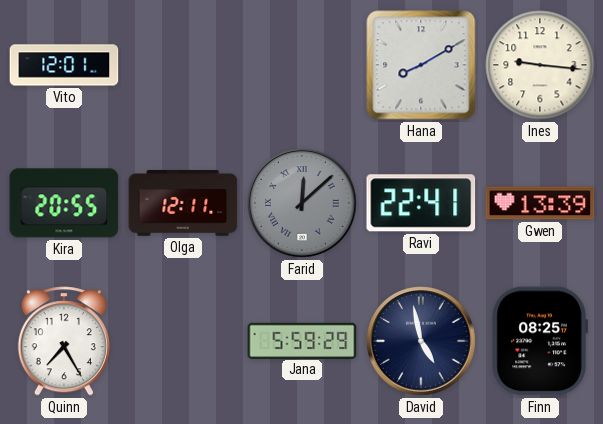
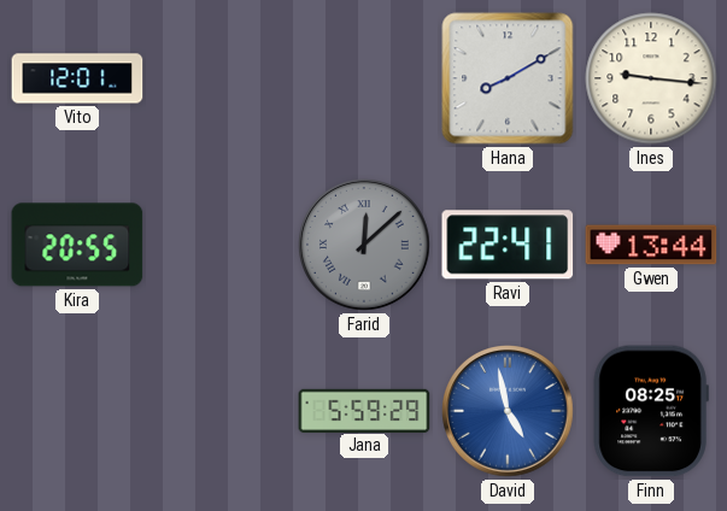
Olga: 12:11 -> none (183, 203)
Gwen: 13:39 -> 13:44 (651, 245)
Quinn: 7:25 -> none (64, 341)
David dial: navy -> blue (509, 412)
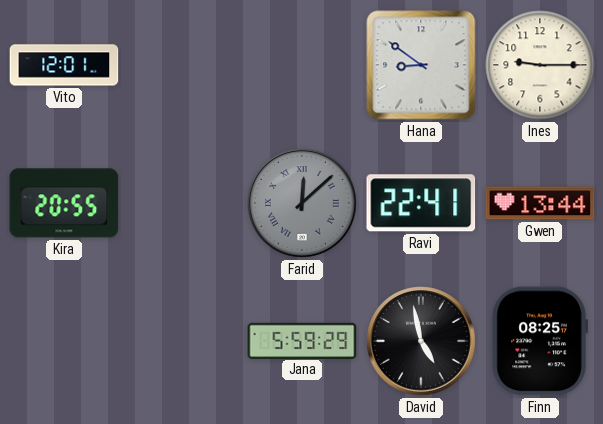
Hana: 8:10 -> 8:51 (421, 65)
Ines: 9:16 -> 9:15 (540, 65)
David dial: blue -> black (422, 342)
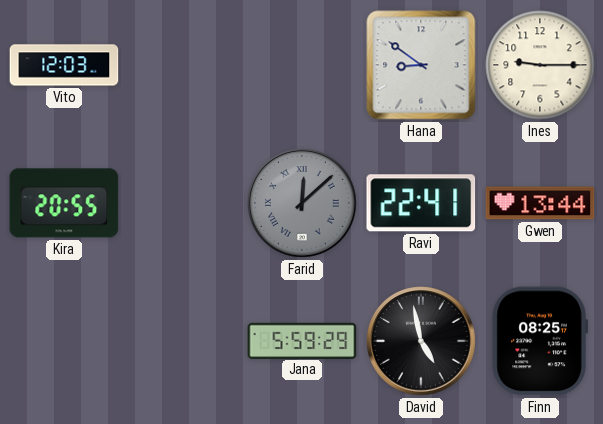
Vito: 12:01 -> 12:03 (64, 65)
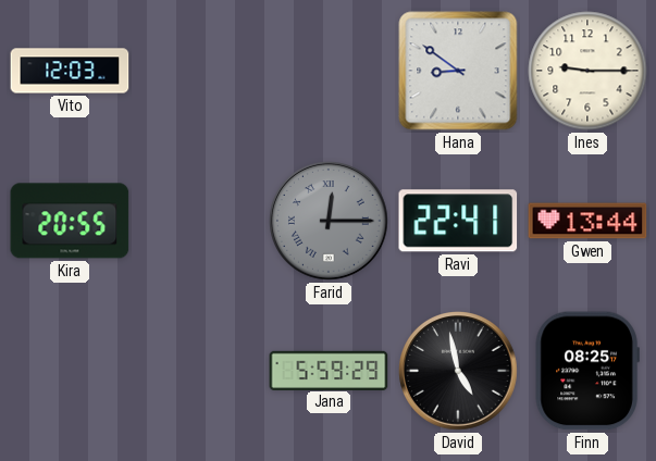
Farid: 12:08 -> 12:15 (330, 222)
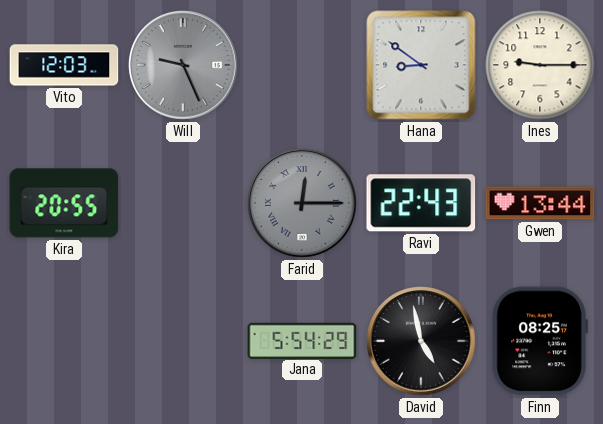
Will: none -> 9:26 (184, 66)
Ravi: 22:41 -> 22:43 (421, 203)
Jana: 5:59 -> 5:54 (302, 340)
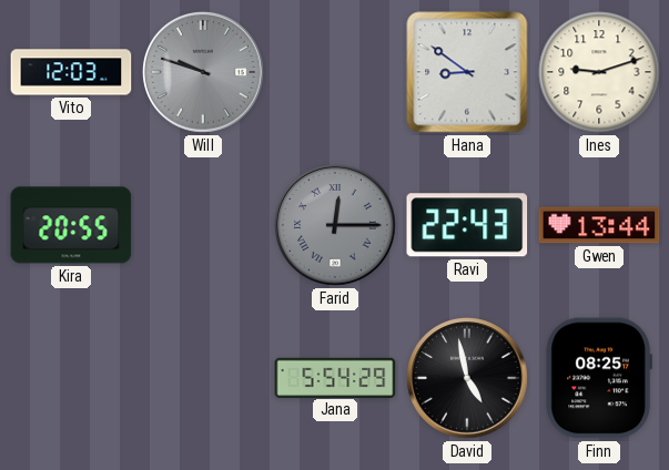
Will: 9:26 -> 9:48 (204, 73)
Ines: 9:15 -> 9:12 (599, 72)
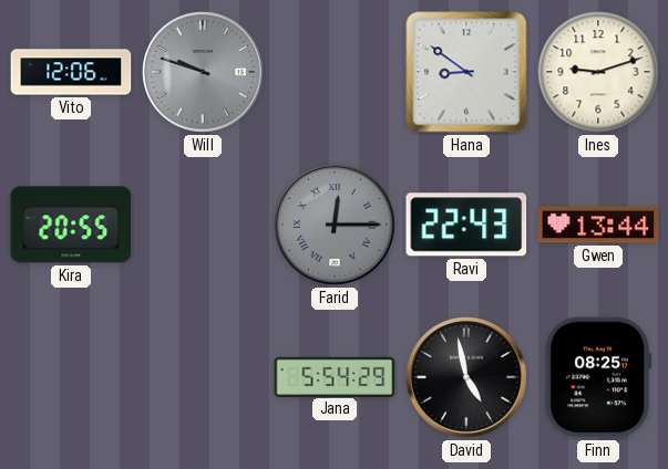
Vito: 12:03 -> 12:06 (71, 72)
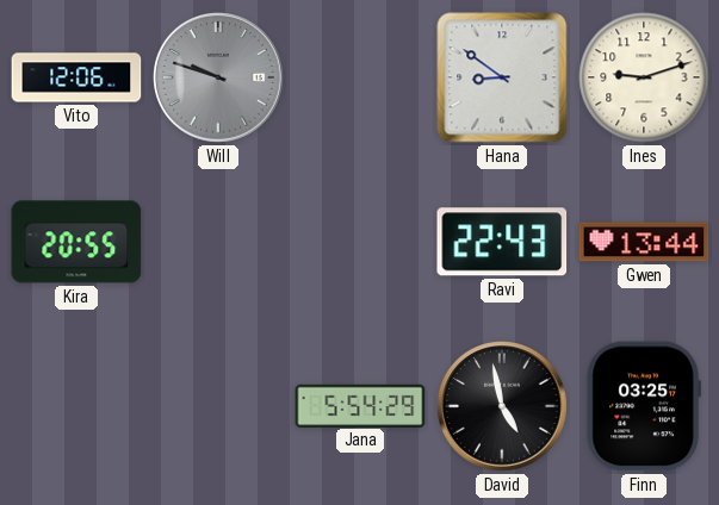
Farid: 12:15 -> none (336, 226)
Finn: 08:25 -> 03:25 (644, 406)
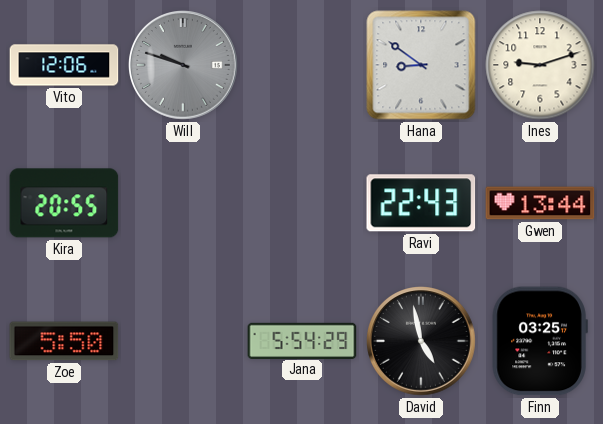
Zoe: none -> 5:50 (64, 341)
